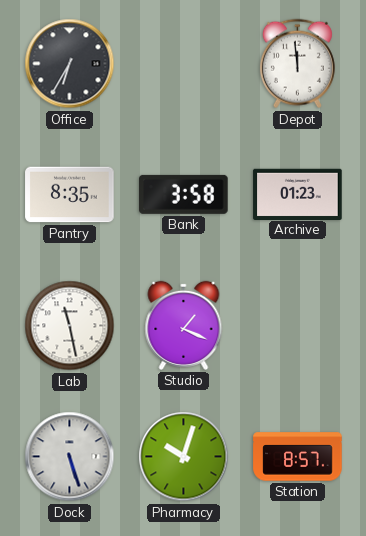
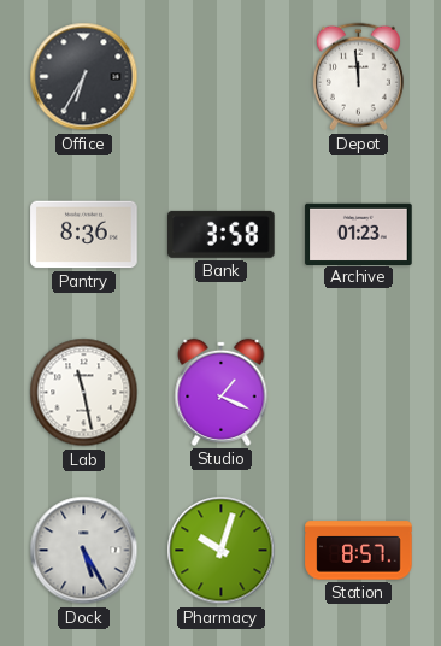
Pantry: 8:35 -> 8:36 (84, 235)
Dock: 5:27 -> 5:25 (84, 551)
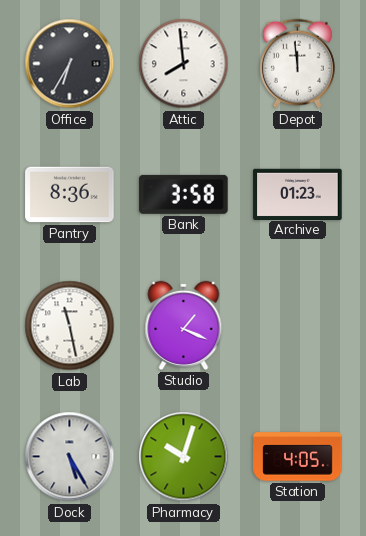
Attic: none -> 7:59 (184, 64)
Station: 8:57 -> 4:05 (298, 457)
